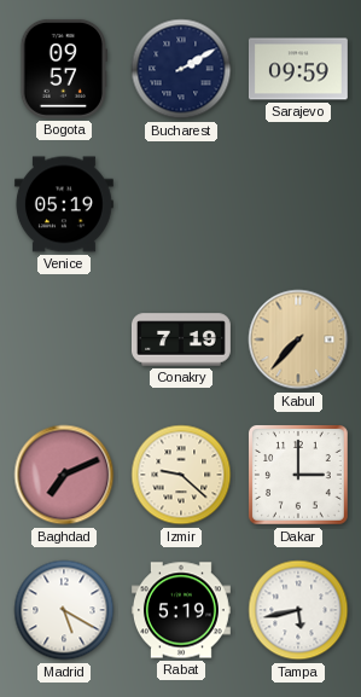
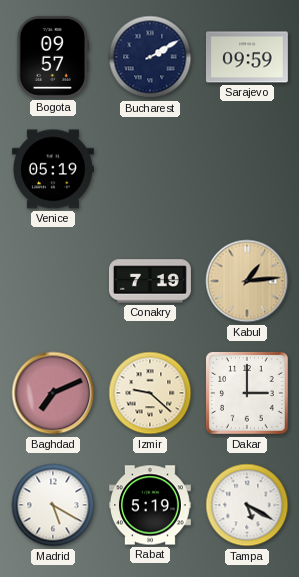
Kabul: 7:37 -> 1:14 (247, 281)
Tampa: 5:43 -> 5:20 (247, 505)
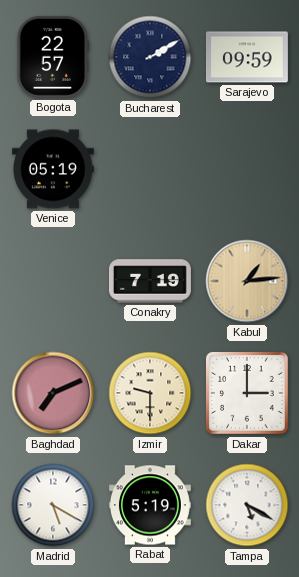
Bogota: 09:57 -> 22:57 (52, 57)
Izmir: 9:22 -> 9:30 (150, 393)
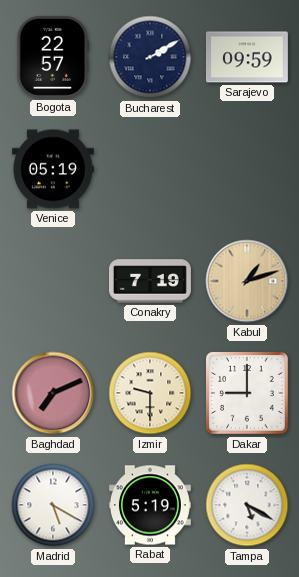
Kabul: 1:14 -> 1:12 (247, 281)
Dakar: 3:00 -> 9:00 (248, 394)
